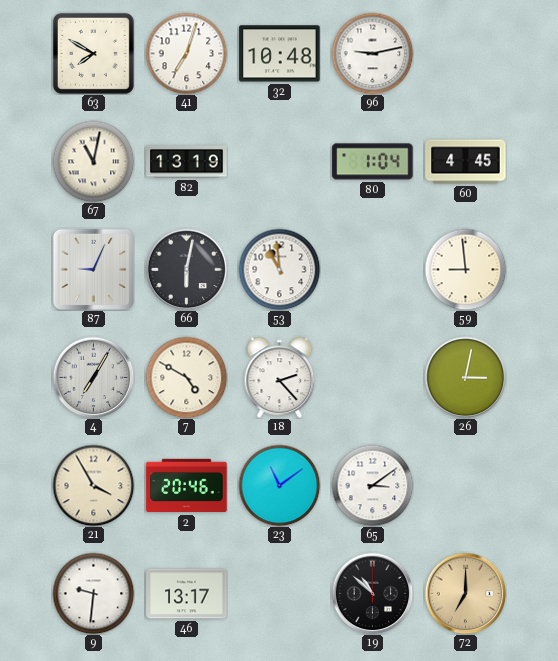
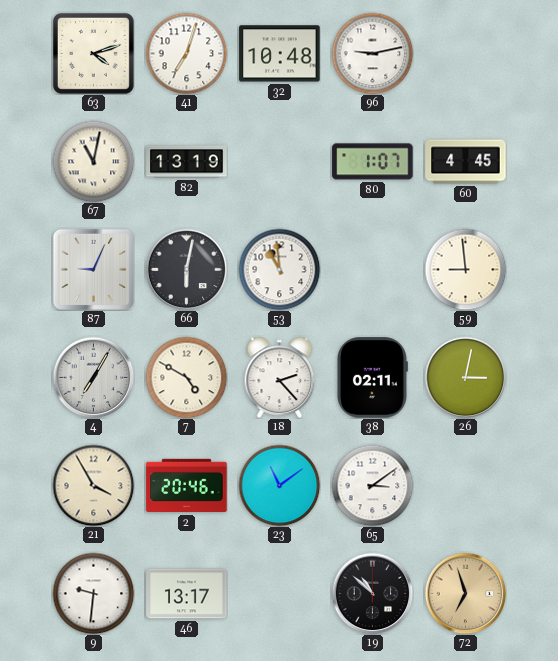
63: 7:50 -> 4:12 (93, 53)
80: 1:04 -> 1:07 (373, 162)
38: none -> 02:11 (373, 378)
72: 7:00 -> 6:57 (465, 593)
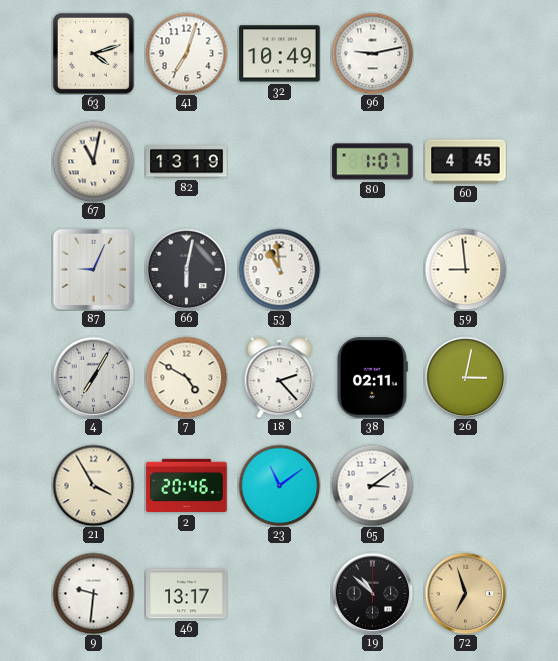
32: 10:48 -> 10:49 (280, 54)
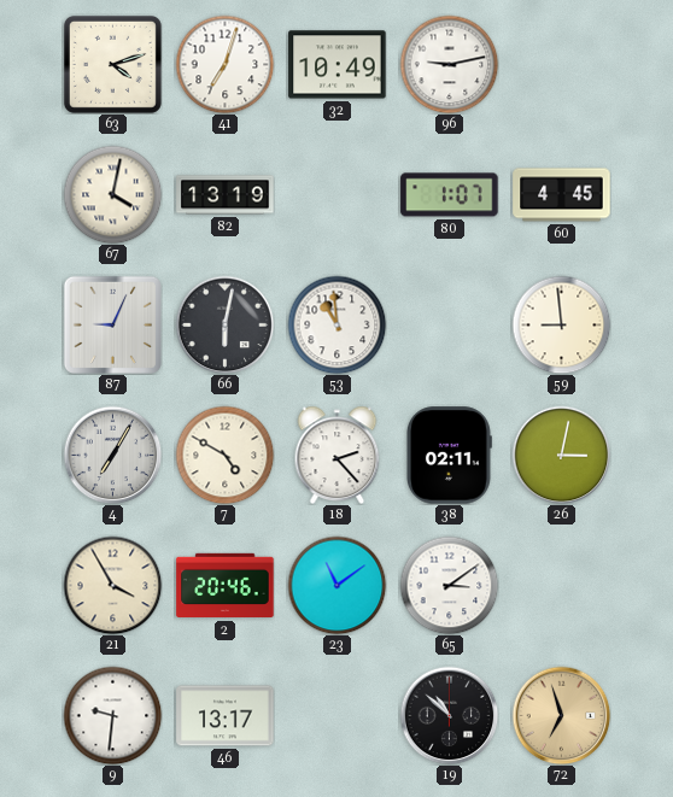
67: 11:02 -> 4:02 (112, 194)
